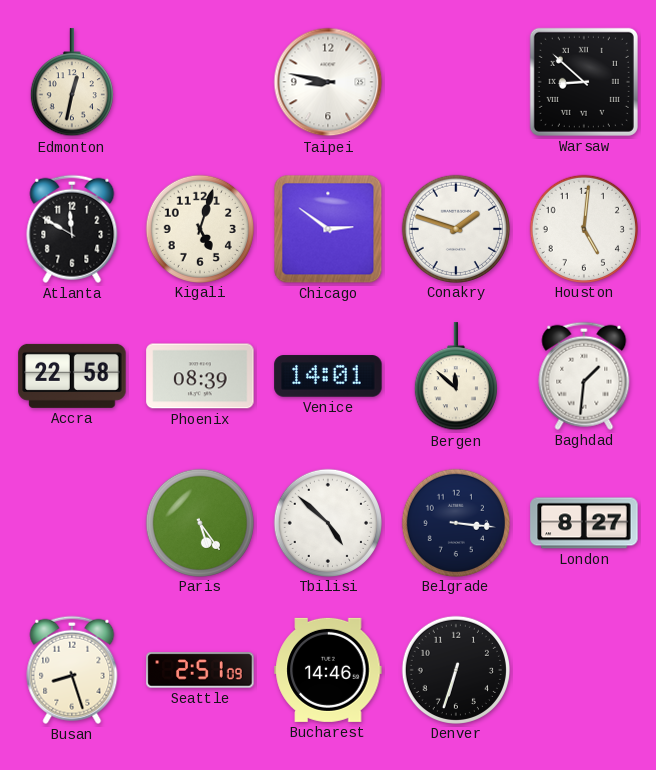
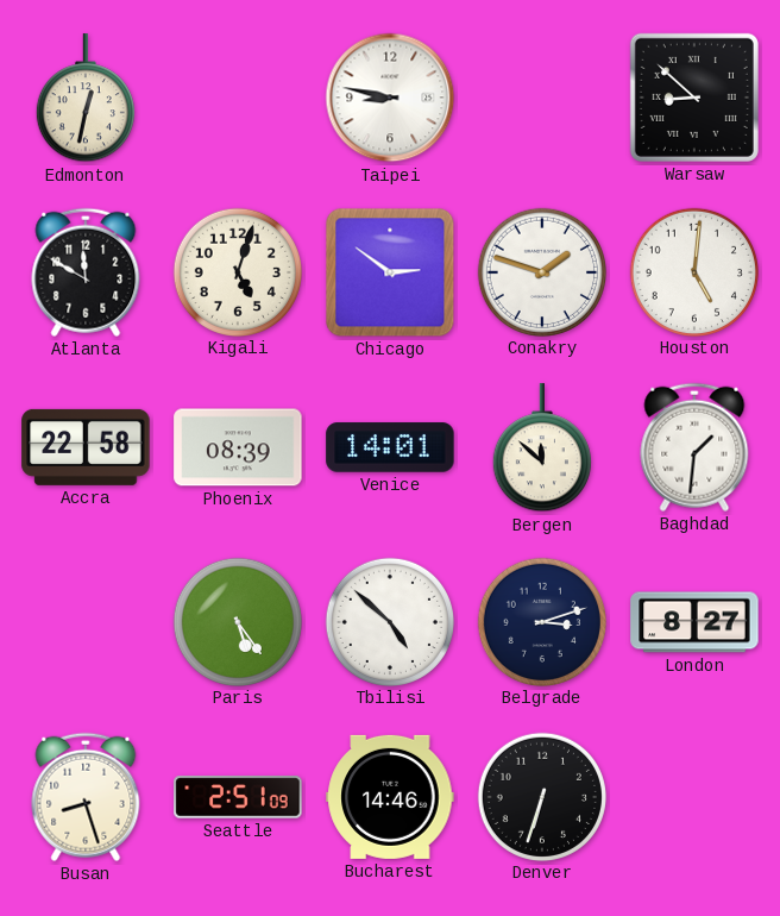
Belgrade: 3:16 -> 3:12 (541, 621)
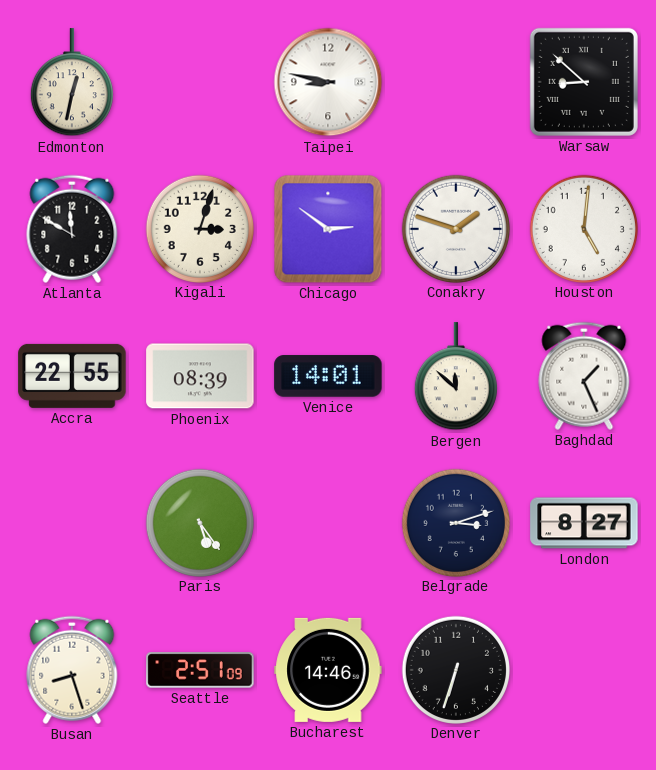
Kigali: 5:03 -> 3:03 (199, 228)
Accra: 22:58 -> 22:55 (72, 376)
Baghdad: 1:31 -> 1:26 (584, 376)
Tbilisi: 4:52 -> none (389, 621)
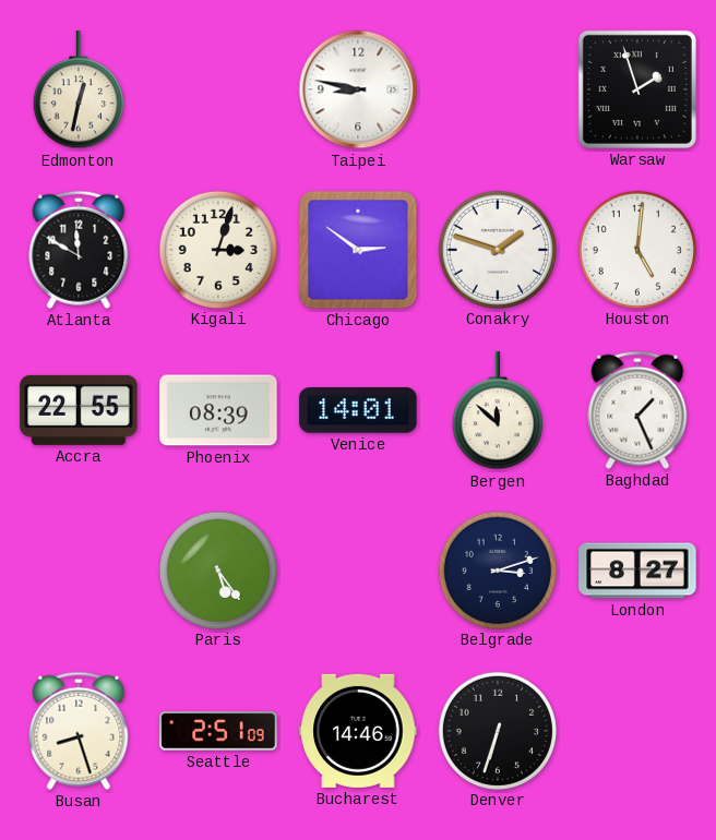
Warsaw: 8:52 -> 1:57 (637, 89)
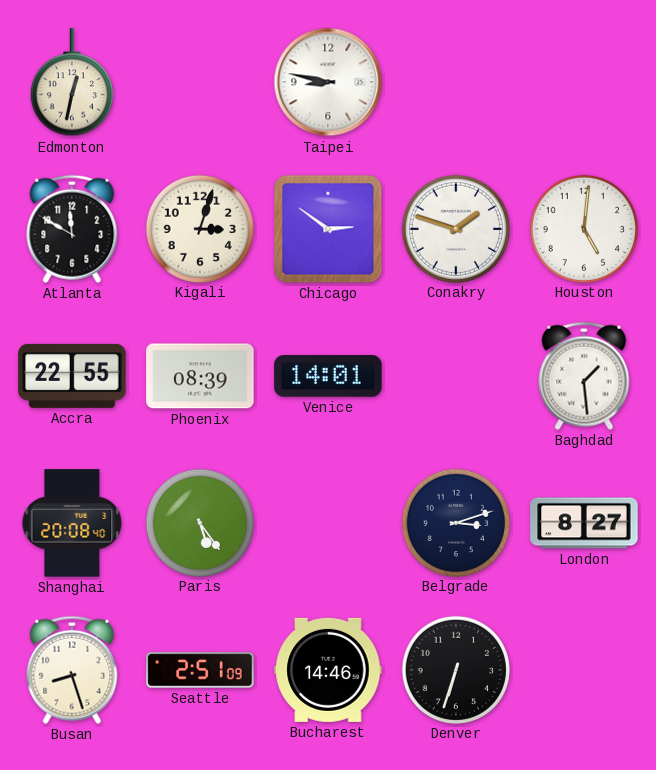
Warsaw: 1:57 -> none (637, 89)
Bergen: 11:52 -> none (498, 411)
Baghdad: 1:26 -> 1:29 (584, 376)
Shanghai: none -> 20:08 (72, 523)
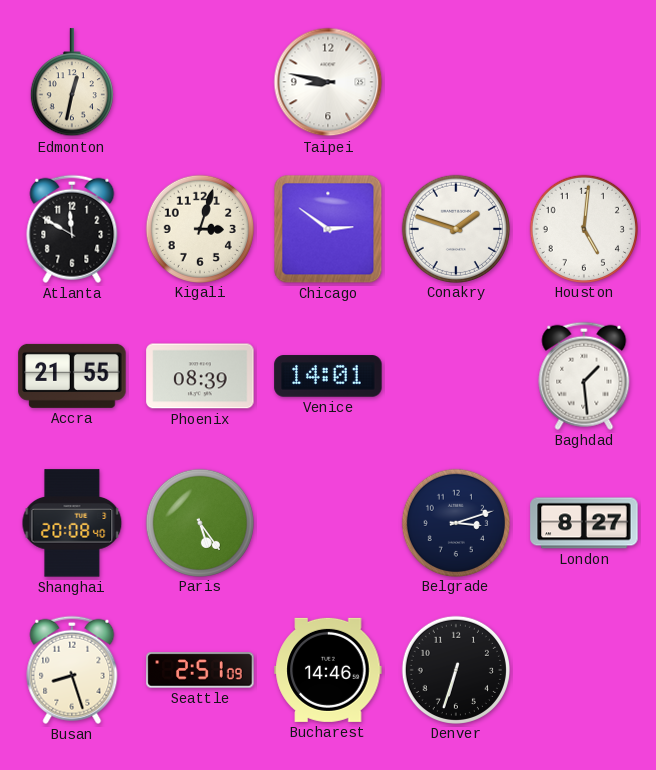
Accra: 22:55 -> 21:55 (72, 376)
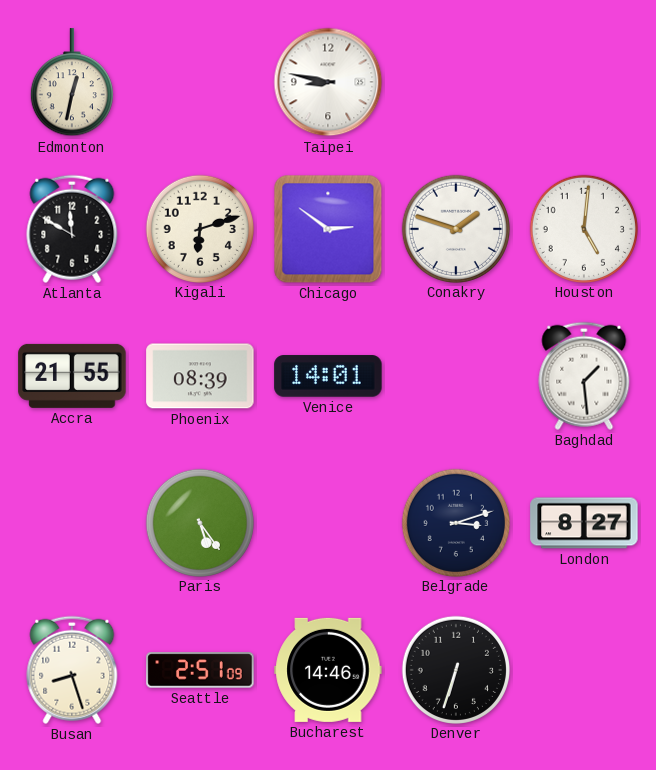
Kigali: 3:03 -> 6:12 (199, 228)
Shanghai: 20:08 -> none (72, 523)
